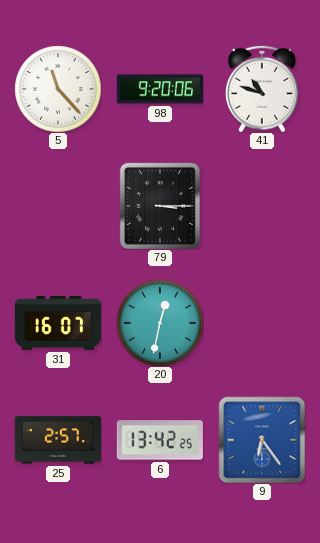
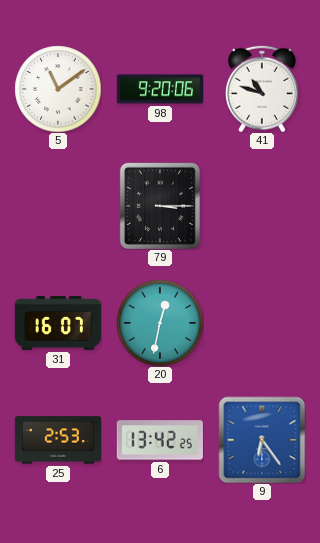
5: 11:23 -> 11:09 (58, 89)
25: 2:57 -> 2:53 (58, 440)
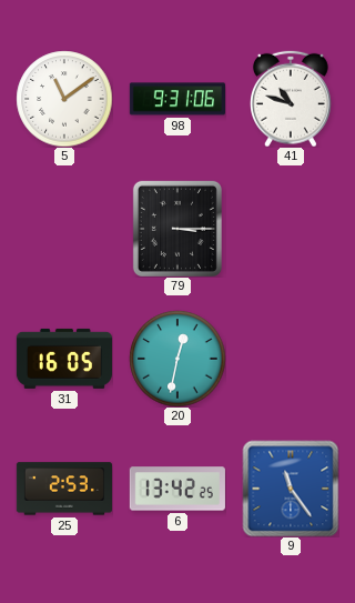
98: 9:20 -> 9:31 (176, 99)
31: 16:07 -> 16:05 (64, 359)
9: 6:24 -> 11:24 (291, 489)
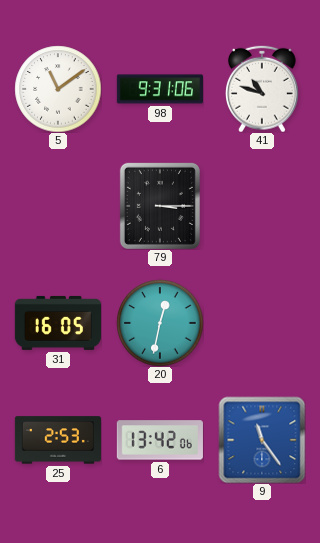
6: 13:42:25 -> 13:42:06 (160, 440)
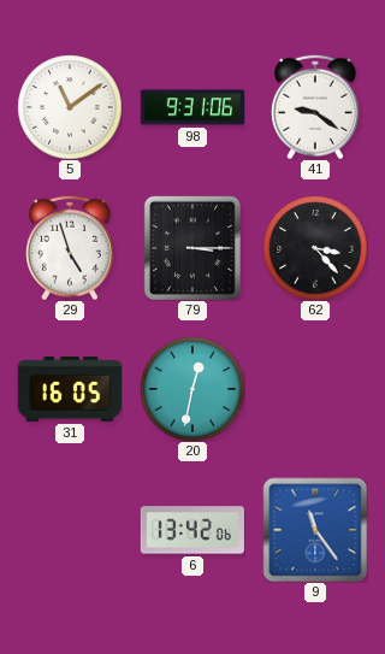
41: 10:48 -> 9:21 (316, 107)
29: none -> 4:57 (71, 248)
62: none -> 3:23 (315, 248)
25: 2:53 -> none (58, 440)
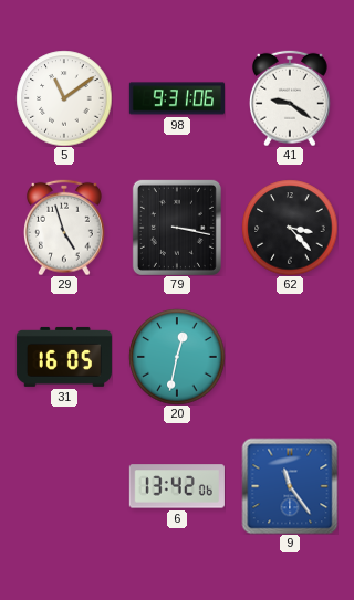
79: 3:15 -> 3:17 (177, 228)
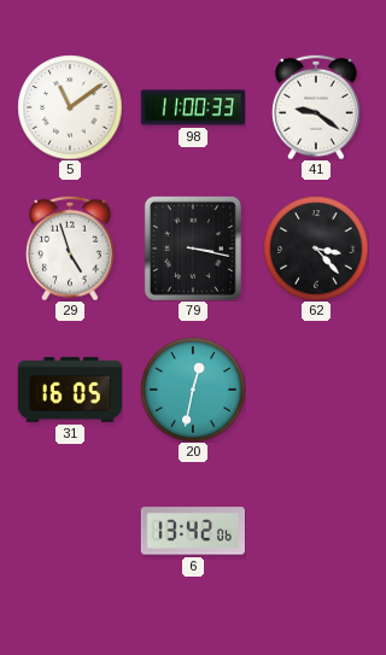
98: 9:31 -> 11:00 (192, 107)
9: 11:24 -> none (290, 486)
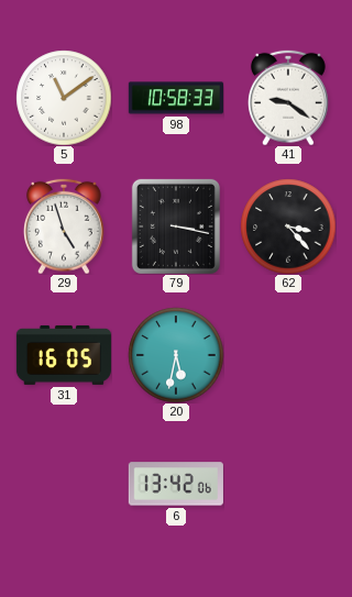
98: 11:00 -> 10:58 (175, 98)
20: 12:32 -> 5:32 (176, 355)
